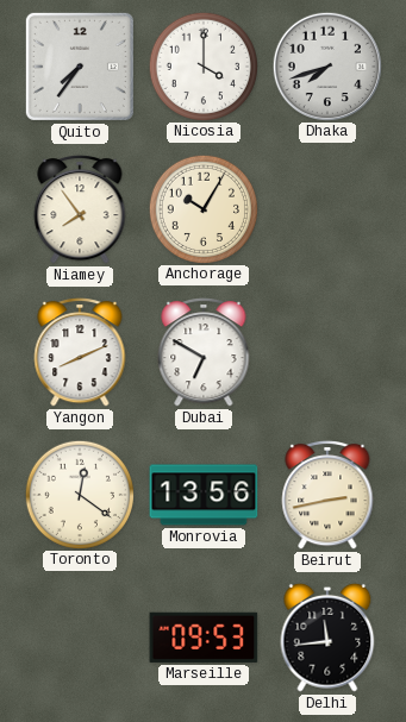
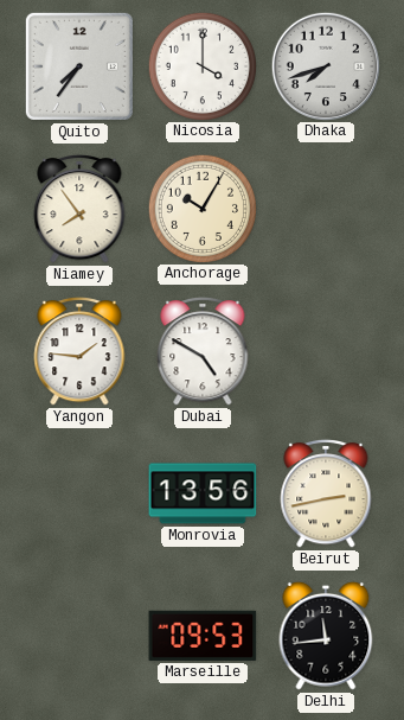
Yangon: 8:11 -> 1:46 (79, 352)
Dubai: 6:50 -> 4:50 (203, 352)
Toronto: 12:21 -> none (79, 494)
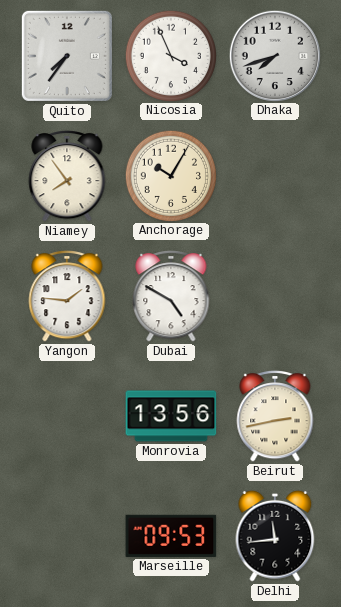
Nicosia: 4:00 -> 3:56 (170, 55)
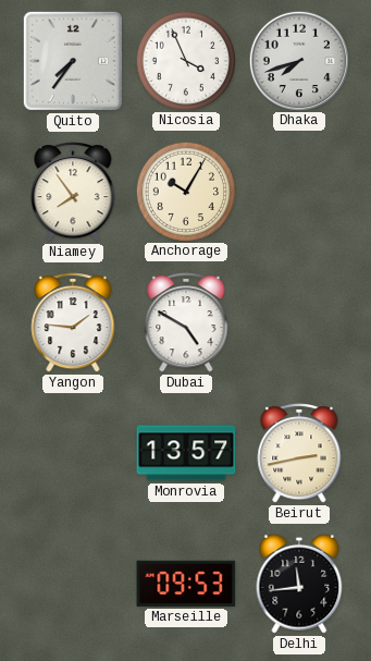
Monrovia: 13:56 -> 13:57 (186, 453)
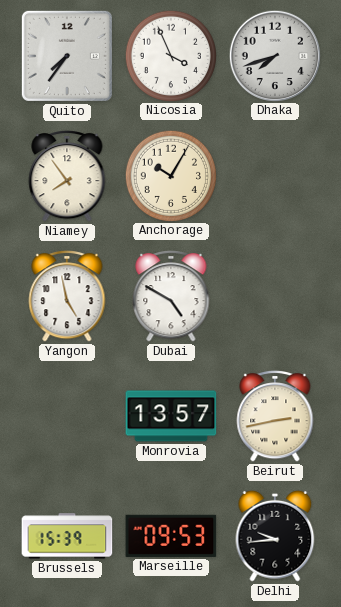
Yangon: 1:46 -> 4:58 (67, 297)
Brussels: none -> 15:39 (67, 536)
Delhi: 11:44 -> 9:44 (275, 536)
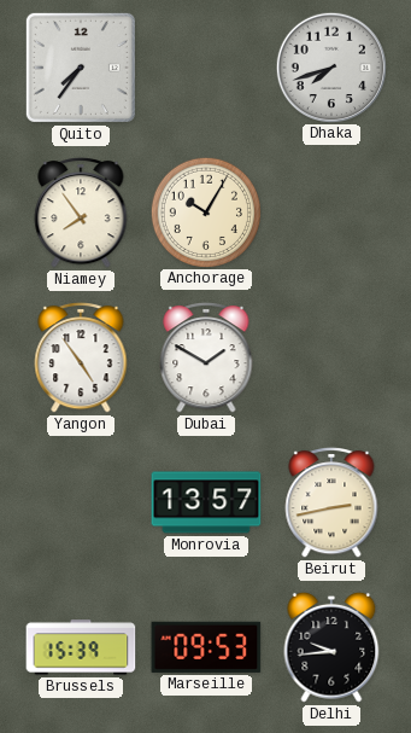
Nicosia: 3:56 -> none (170, 55)
Yangon: 4:58 -> 4:54 (81, 359)
Dubai: 4:50 -> 1:50 (206, 359)
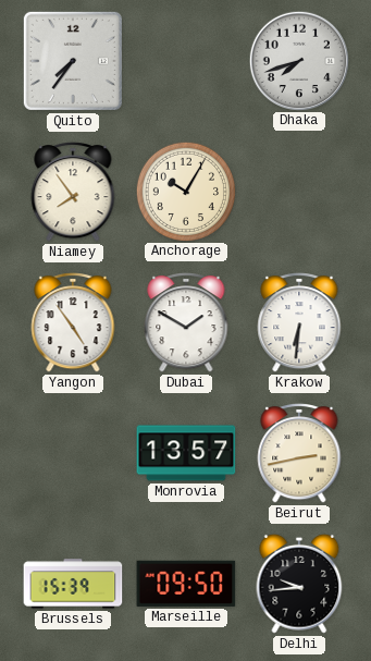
Krakow: none -> 6:31 (299, 323)
Marseille: 09:53 -> 09:50 (186, 584)
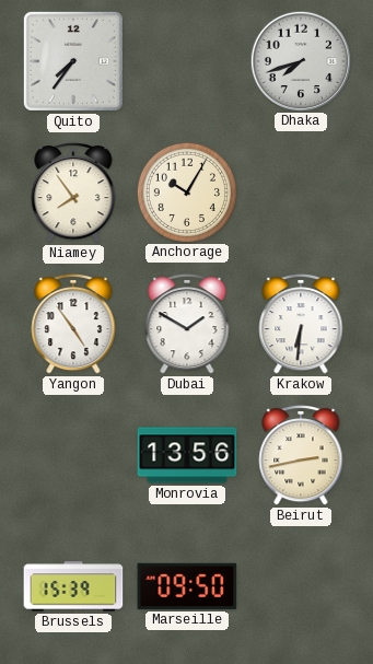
Monrovia: 13:57 -> 13:56 (187, 455)
Delhi: 9:44 -> none (299, 584)
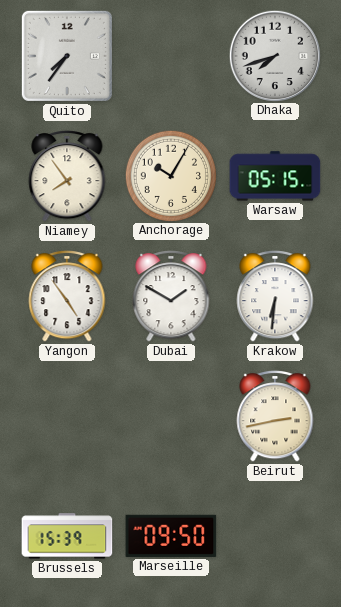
Warsaw: none -> 05:15 (275, 176)
Monrovia: 13:56 -> none (187, 455)
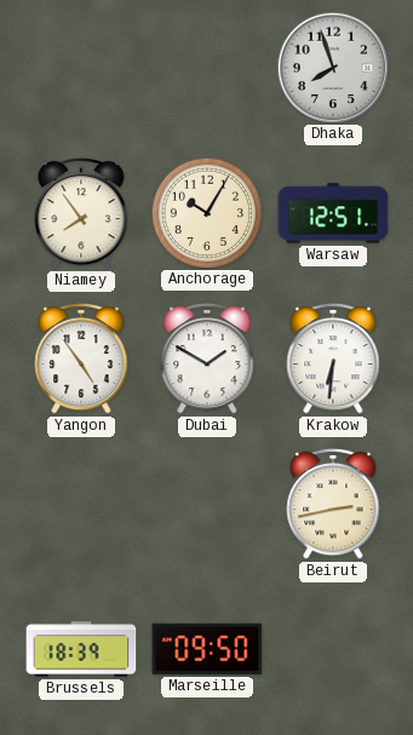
Quito: 7:36 -> none (67, 56)
Dhaka: 7:42 -> 7:57 (332, 67)
Warsaw: 05:15 -> 12:51 (333, 213)
Brussels: 15:39 -> 18:39 (81, 649)
